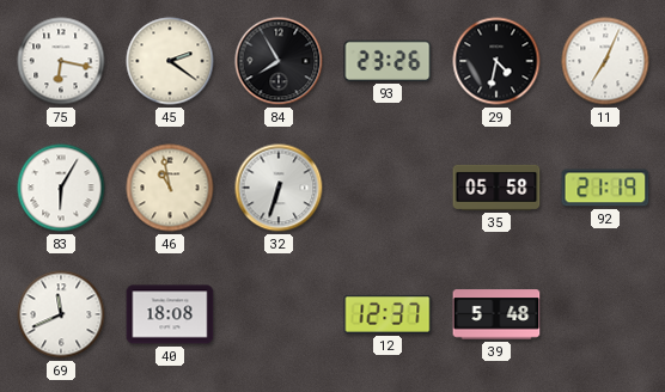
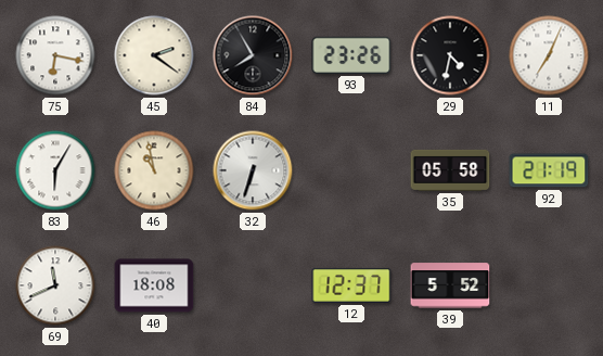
39: 5:48 -> 5:52 (450, 285)
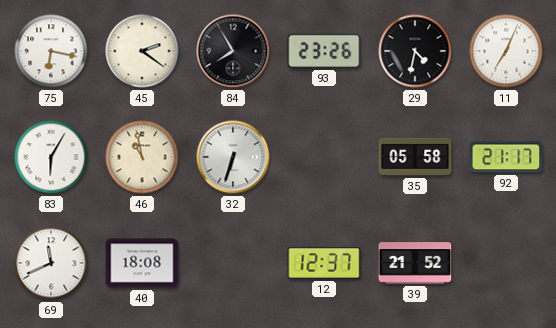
92: 21:19 -> 21:17 (506, 157)
39: 5:52 -> 21:52 (415, 263)
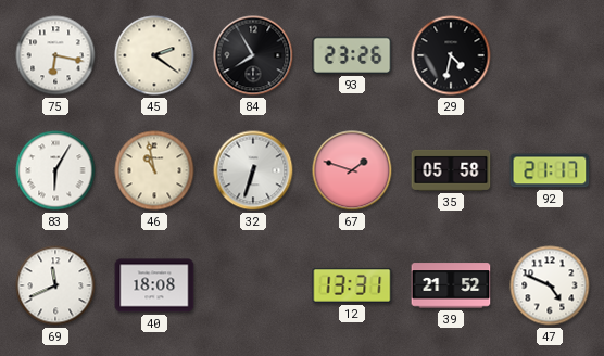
11: 7:04 -> none (506, 51)
67: none -> 1:48 (352, 170)
12: 12:37 -> 13:31 (352, 285)
47: none -> 4:49 (550, 285)
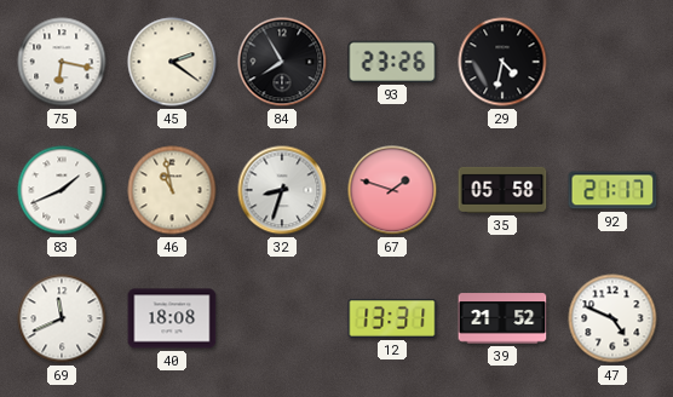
83: 6:05 -> 1:41 (62, 190)
32: 6:33 -> 8:33 (282, 190)
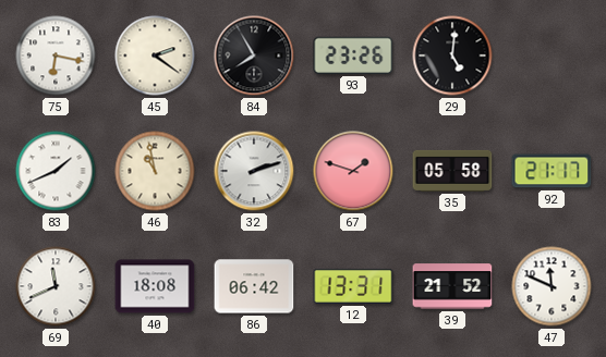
29: 4:32 -> 5:01 (452, 56)
32: 8:33 -> 2:12 (254, 171)
86: none -> 06:42 (254, 286)
47: 4:49 -> 11:49 (552, 286)
